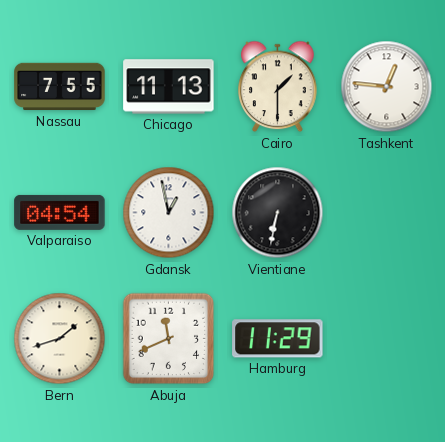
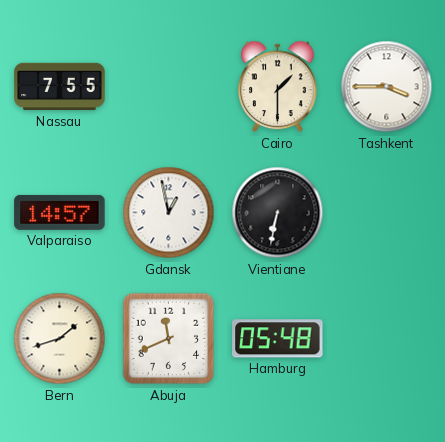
Chicago: 11:13 -> none (169, 87)
Tashkent: 12:46 -> 3:45 (387, 87)
Valparaiso: 04:54 -> 14:57 (60, 212)
Hamburg: 11:29 -> 05:48 (278, 339)
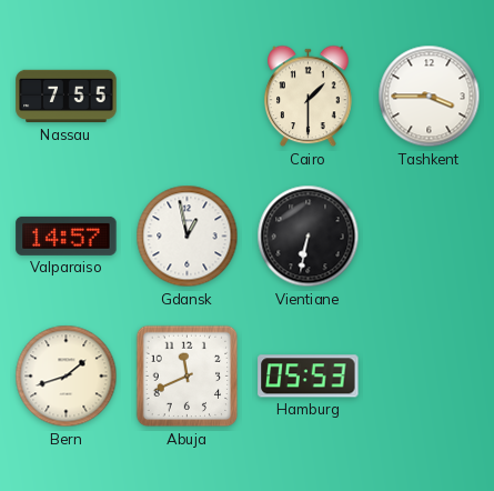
Hamburg: 05:48 -> 05:53 (309, 377)
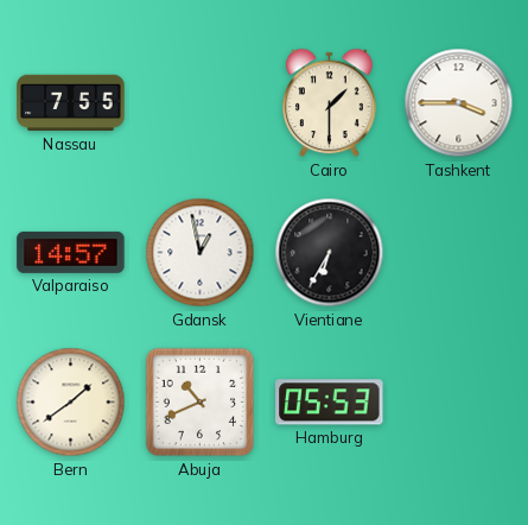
Vientiane: 6:32 -> 6:35 (330, 253)
Bern: 1:42 -> 1:39 (71, 403)
Abuja: 11:41 -> 10:41 (201, 403)
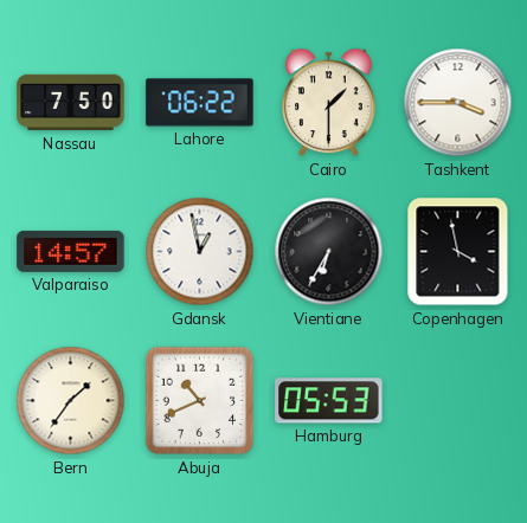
Nassau: 7:55 -> 7:50 (71, 103)
Lahore: none -> 06:22 (200, 103)
Copenhagen: none -> 3:58 (458, 252)
Bern: 1:39 -> 1:36 (71, 401)
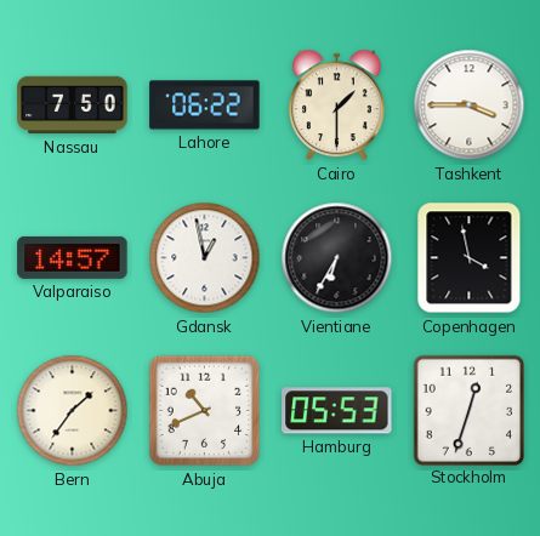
Stockholm: none -> 12:33 (468, 410)
